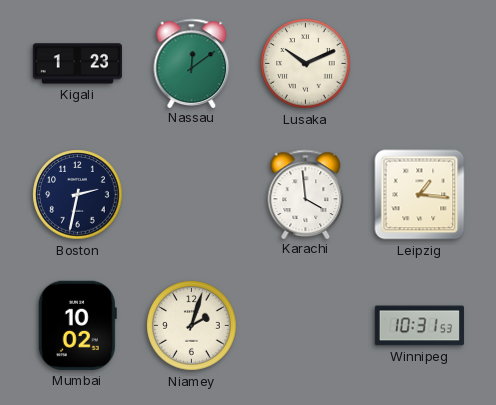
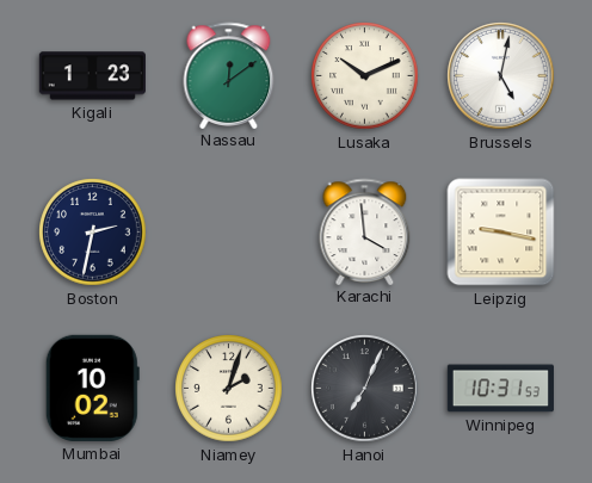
Brussels: none -> 5:02 (501, 76)
Leipzig: 1:16 -> 9:17 (501, 233)
Hanoi: none -> 7:04 (365, 389)
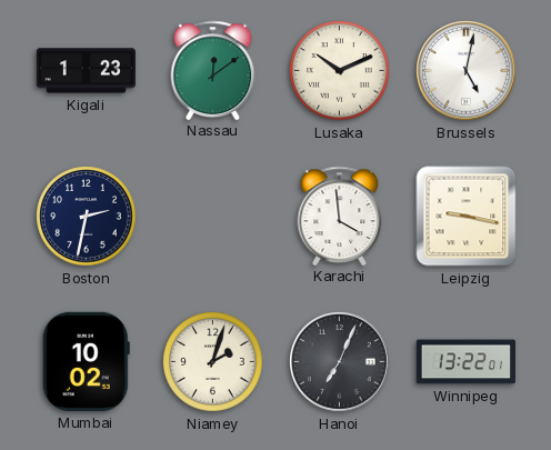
Winnipeg: 10:31 -> 13:22 (465, 362)
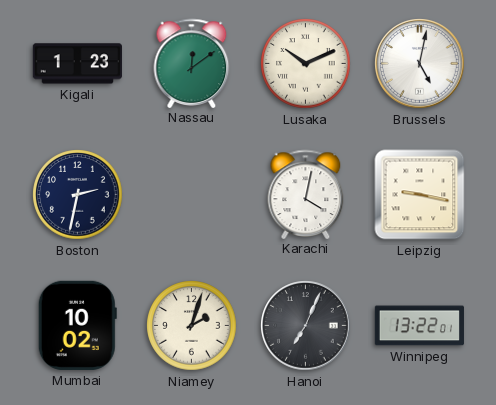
Karachi: 3:59 -> 4:02 (306, 194)
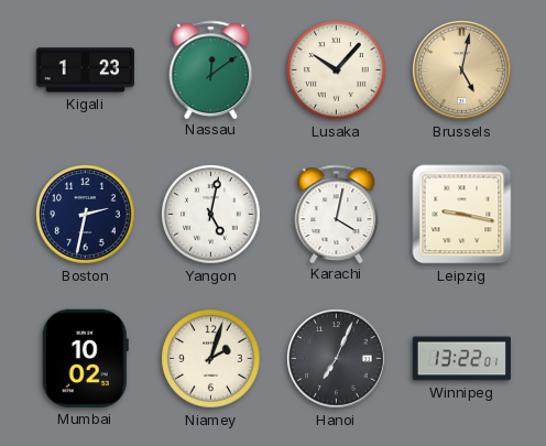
Lusaka: 10:11 -> 10:07 (337, 70)
Brussels dial: white -> champagne (462, 70)
Yangon: none -> 5:02 (211, 215)
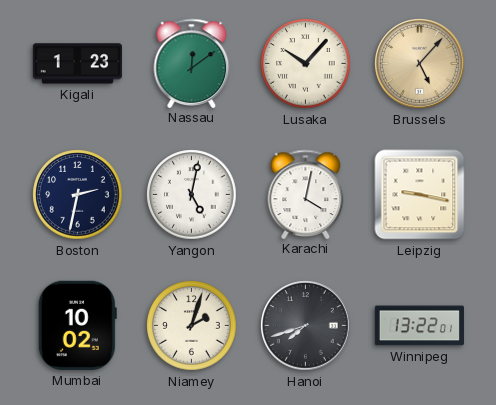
Brussels: 5:02 -> 5:07 (420, 64)
Hanoi: 7:04 -> 7:42 (306, 326)
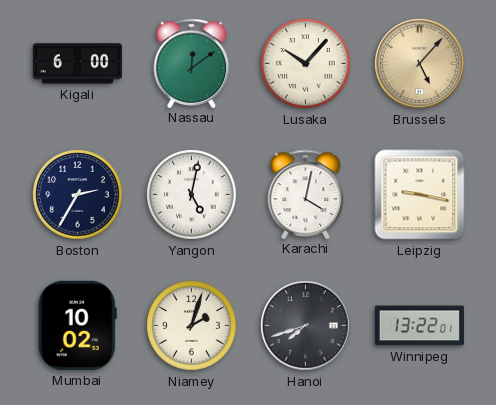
Kigali: 1:23 -> 6:00 (77, 64)
Boston: 2:32 -> 2:35 (78, 195)
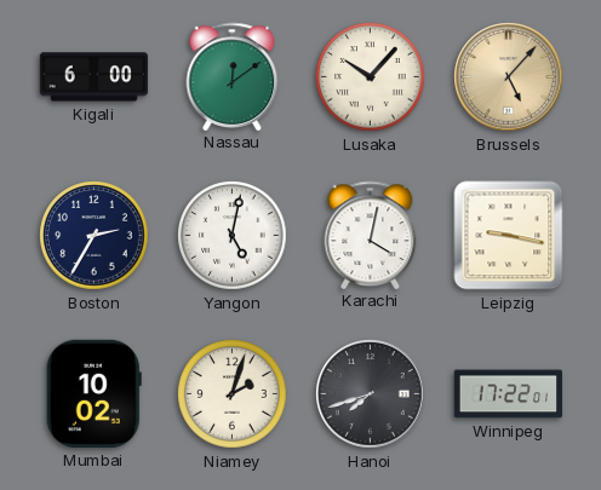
Winnipeg: 13:22 -> 17:22 (508, 394)
